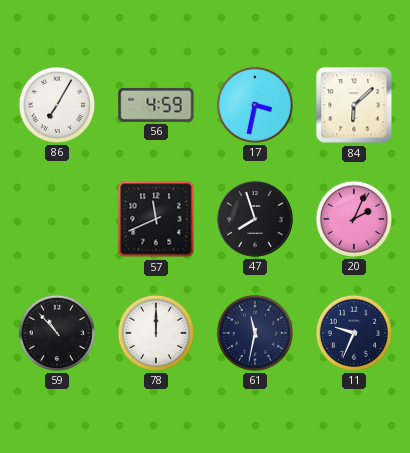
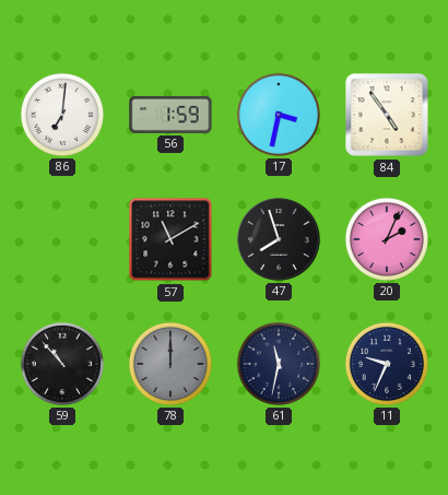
86: 7:05 -> 7:01 (62, 115)
56: 4:59 -> 1:59 (170, 115)
84: 6:08 -> 4:54 (387, 115)
57: 11:41 -> 11:10 (170, 239)
78 dial: white -> grey (170, 364)
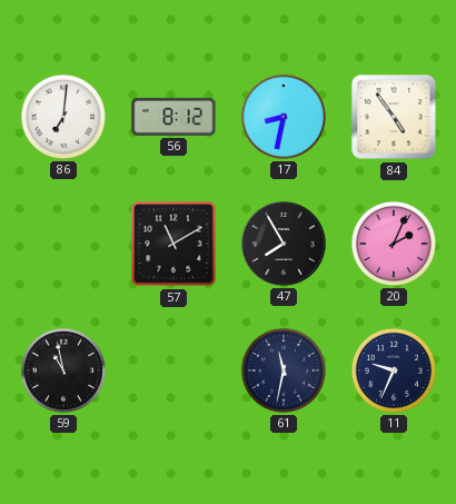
56: 1:59 -> 8:12 (174, 117)
17: 3:32 -> 8:32 (284, 117)
47: 7:57 -> 7:55 (284, 244)
59: 10:53 -> 10:58 (63, 370)
78: 12:00 -> none (170, 364)
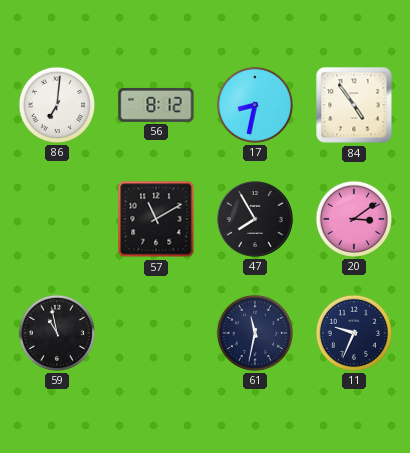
20: 2:04 -> 3:09 (354, 219)
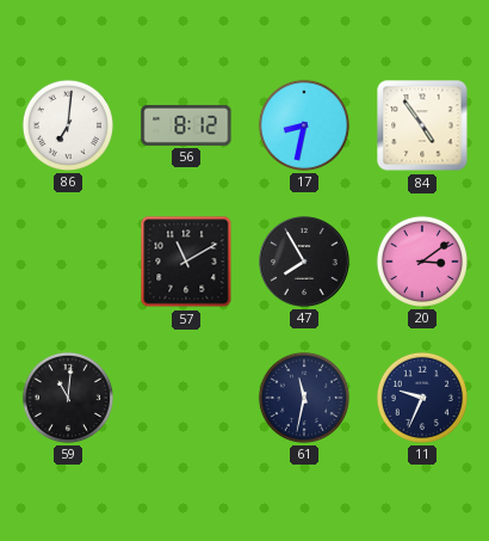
59: 10:58 -> 11:01 (68, 398)
